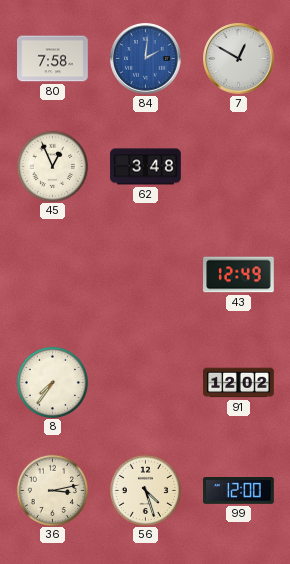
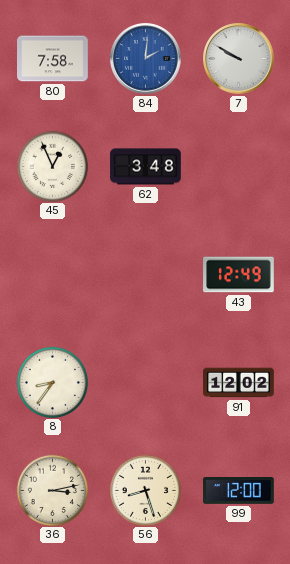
7: 12:50 -> 9:50 (239, 59)
8: 7:36 -> 8:36 (52, 382)
56: 4:27 -> 8:27 (145, 490)
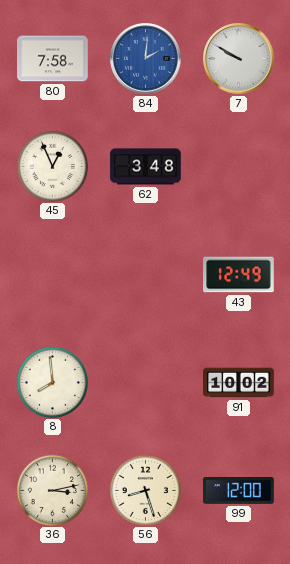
8: 8:36 -> 7:59 (52, 382)
91: 12:02 -> 10:02 (239, 383)
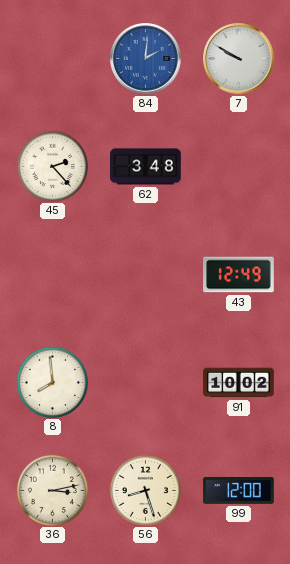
80: 7:58 -> none (53, 59)
45: 12:56 -> 2:23 (52, 166)
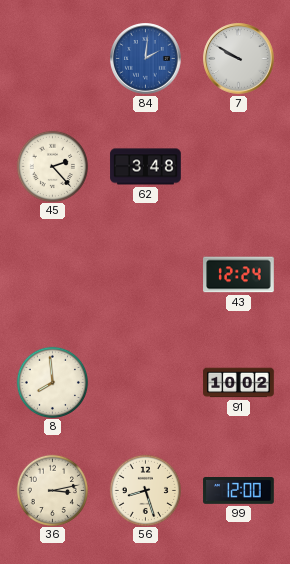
43: 12:49 -> 12:24 (239, 275)
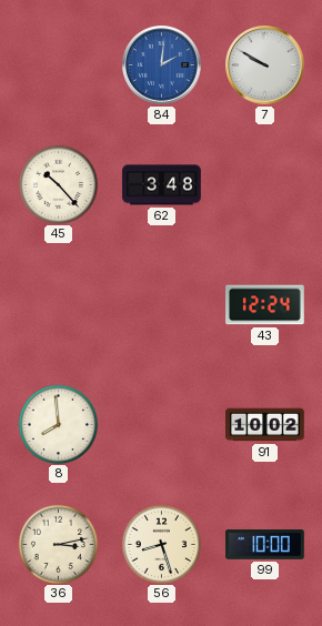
45: 2:23 -> 10:23 (58, 184)
99: 12:00 -> 10:00 (265, 545)
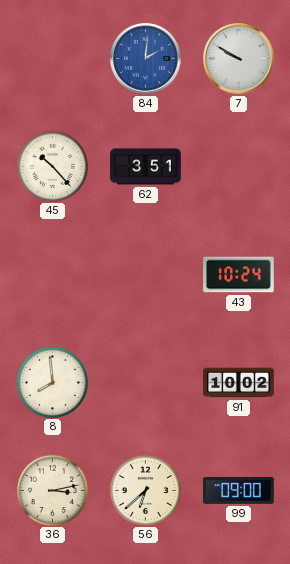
62: 3:48 -> 3:51 (146, 167)
43: 12:24 -> 10:24 (239, 275)
56: 8:27 -> 6:38 (145, 490)
99: 10:00 -> 09:00 (239, 491)
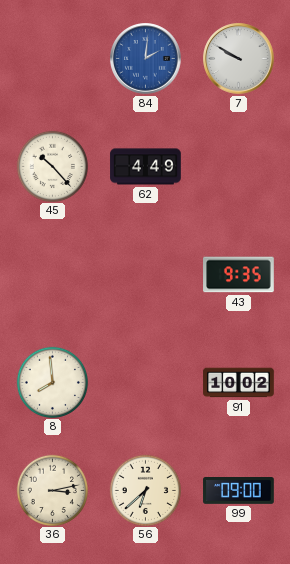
62: 3:51 -> 4:49 (146, 167)
43: 10:24 -> 9:35 (239, 275)
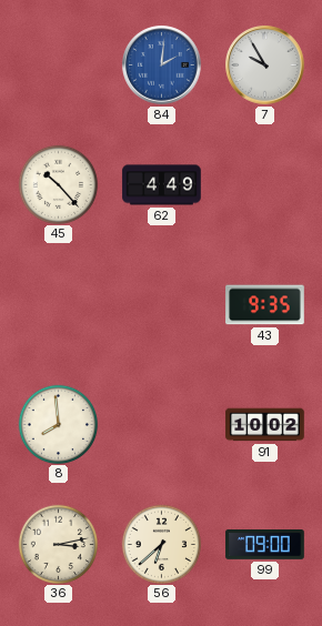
7: 9:50 -> 9:55 (265, 65)
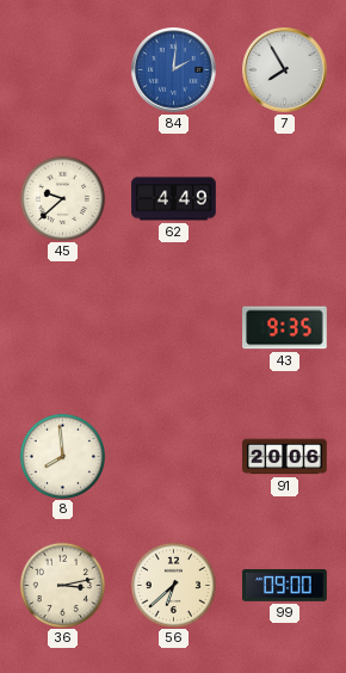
7: 9:55 -> 7:55 (285, 70)
45: 10:23 -> 9:38 (62, 198)
91: 10:02 -> 20:06 (285, 457)
